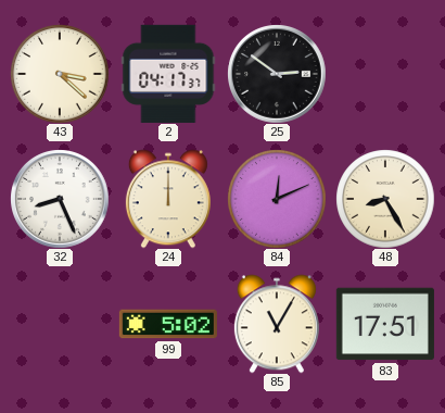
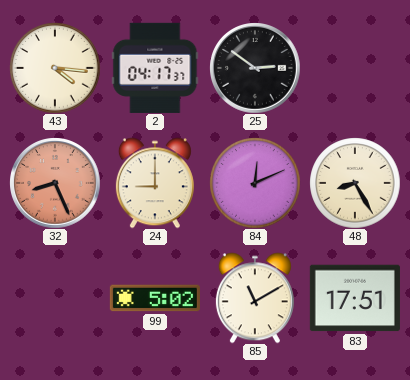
43: 3:22 -> 4:16 (55, 68)
32 dial: white -> salmon (55, 183)
24: 12:00 -> 9:00 (155, 183)
85: 11:05 -> 11:10 (255, 298)
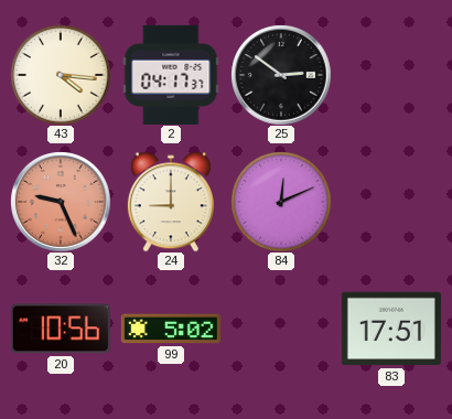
32: 8:26 -> 9:26 (61, 202)
48: 8:25 -> none (355, 183)
20: none -> 10:56 (61, 329)
85: 11:10 -> none (255, 298)
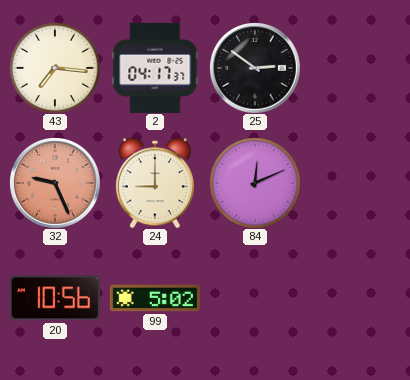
43: 4:16 -> 7:16 (55, 68)
83: 17:51 -> none (391, 329)
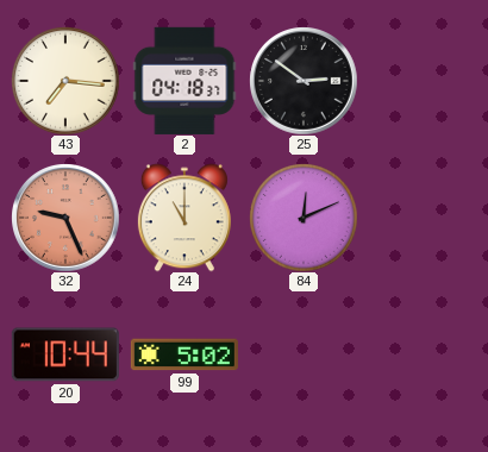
2: 04:17 -> 04:18 (184, 81)
24: 9:00 -> 11:00 (184, 218)
20: 10:56 -> 10:44 (65, 354)
